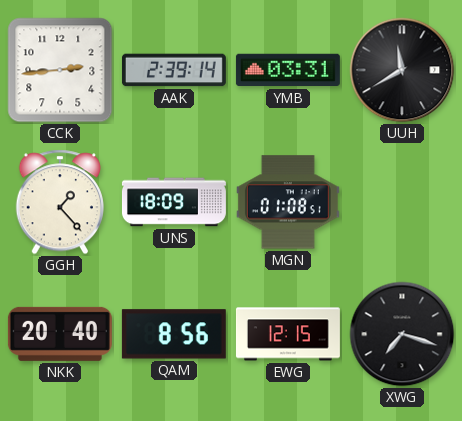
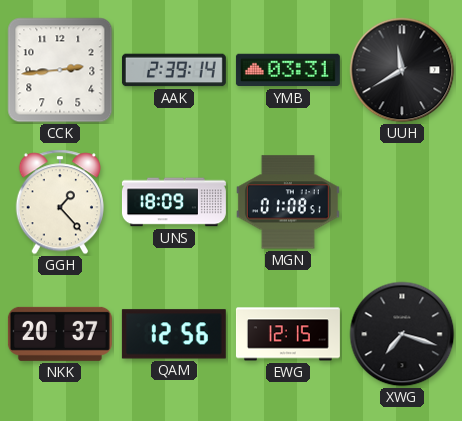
NKK: 20:40 -> 20:37 (60, 334)
QAM: 8:56 -> 12:56 (174, 334)
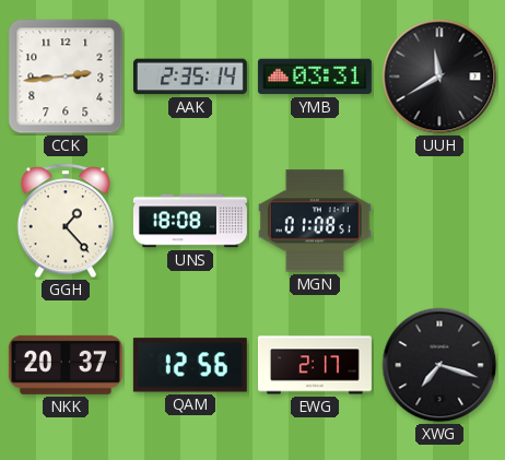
AAK: 2:39 -> 2:35 (190, 76)
UNS: 18:09 -> 18:08 (190, 221)
EWG: 12:15 -> 2:17 (315, 365)
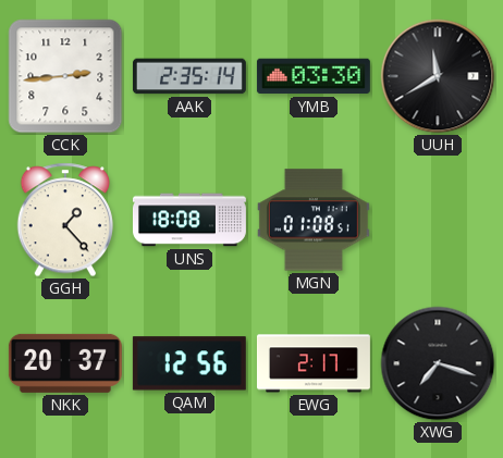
YMB: 03:31 -> 03:30 (314, 76)
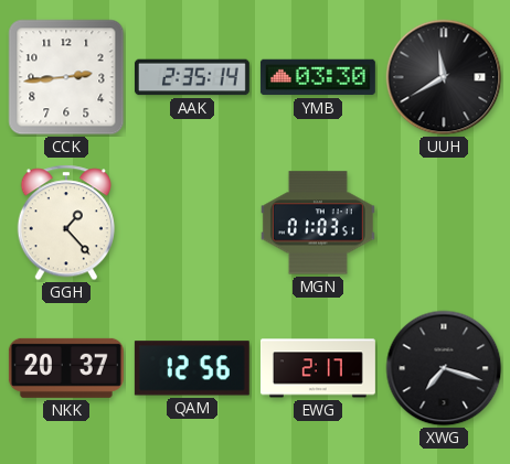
UNS: 18:08 -> none (189, 220)
MGN: 01:08 -> 01:03 (318, 223)
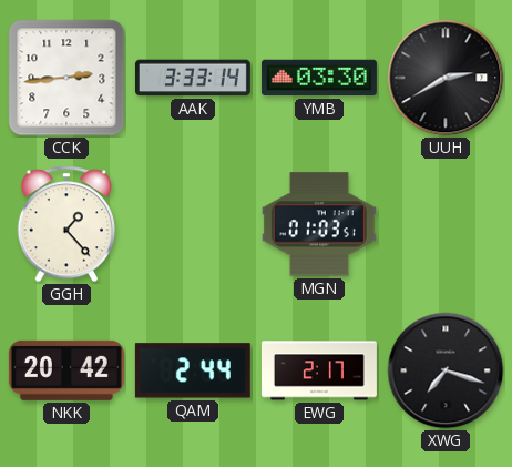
AAK: 2:35 -> 3:33 (193, 78)
UUH: 11:40 -> 2:40 (446, 78)
NKK: 20:37 -> 20:42 (66, 370)
QAM: 12:56 -> 2:44 (193, 370)
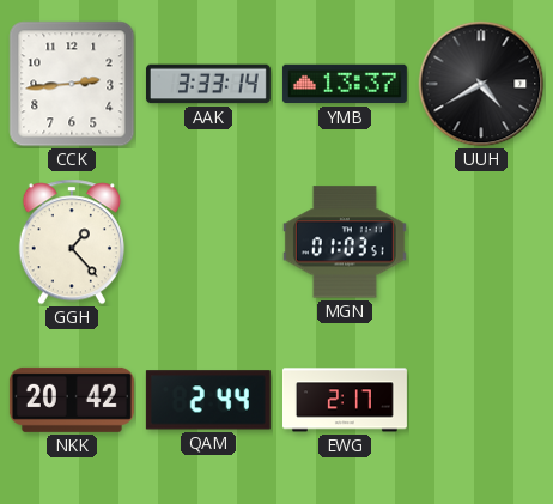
YMB: 03:30 -> 13:37 (345, 84)
UUH: 2:40 -> 4:40 (481, 84)
XWG: 7:18 -> none (446, 370)
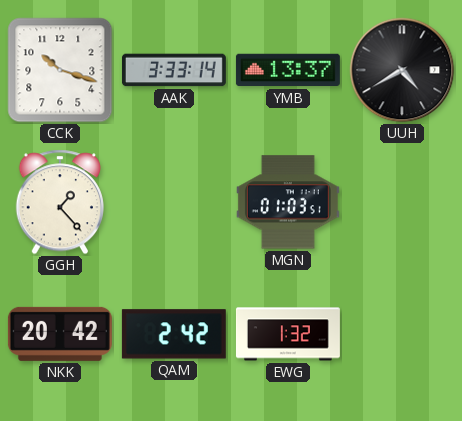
CCK: 2:44 -> 10:18 (60, 70)
QAM: 2:44 -> 2:42 (174, 334)
EWG: 2:17 -> 1:32 (288, 334)
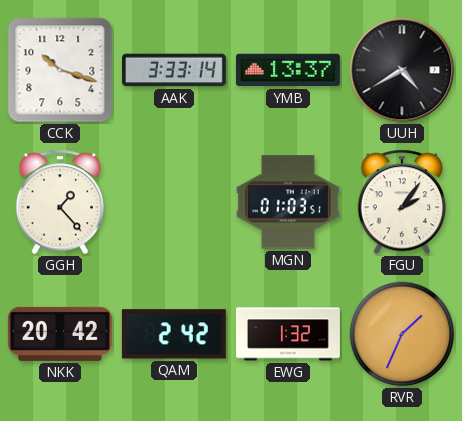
FGU: none -> 2:06 (402, 202)
RVR: none -> 1:34 (402, 334)
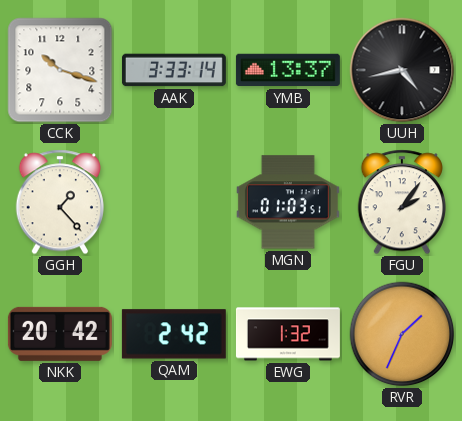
UUH: 4:40 -> 4:43 (402, 70)
